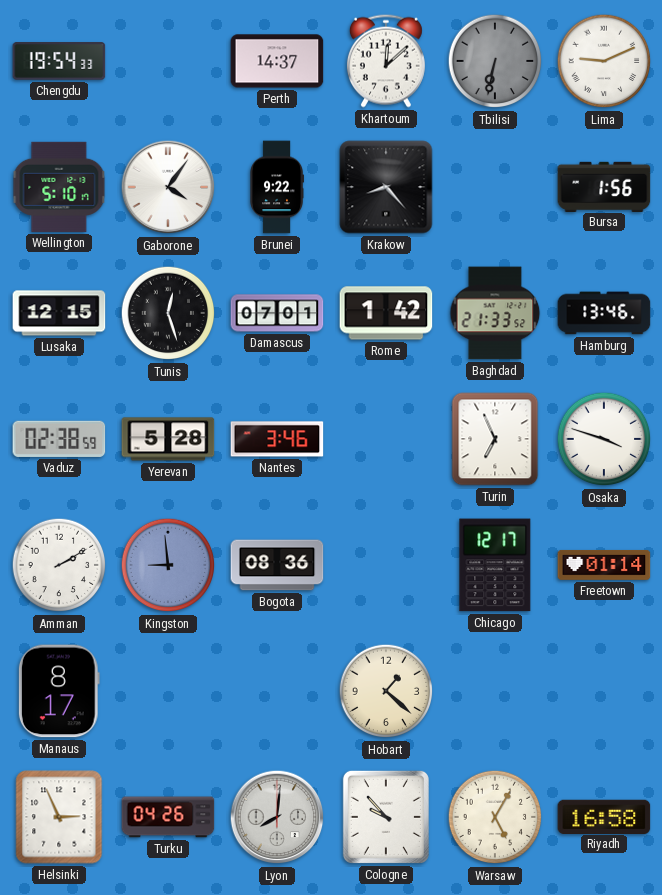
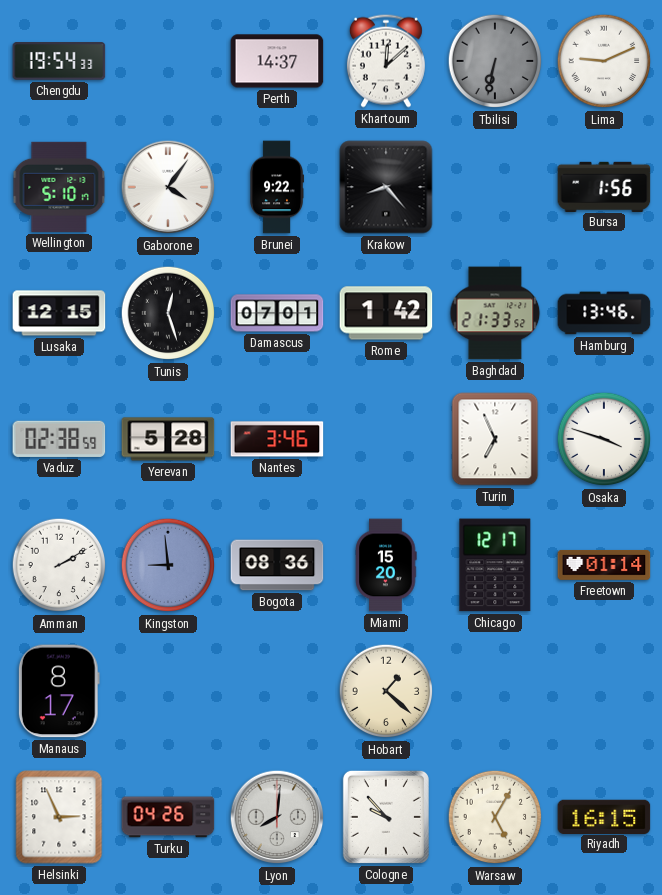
Miami: none -> 15:20 (386, 565)
Riyadh: 16:58 -> 16:15 (604, 816)
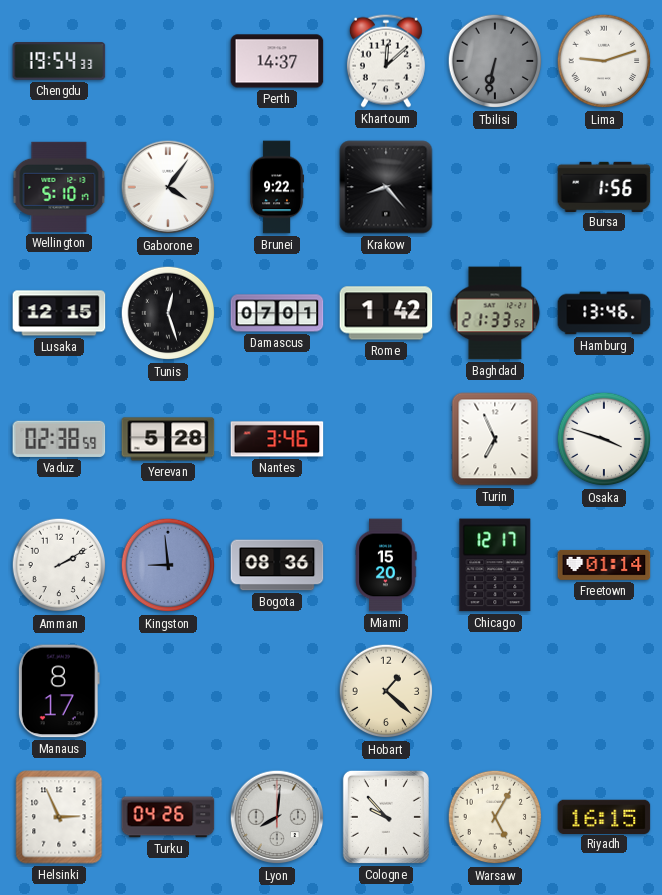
Lima: 9:11 -> 9:12 (604, 61)
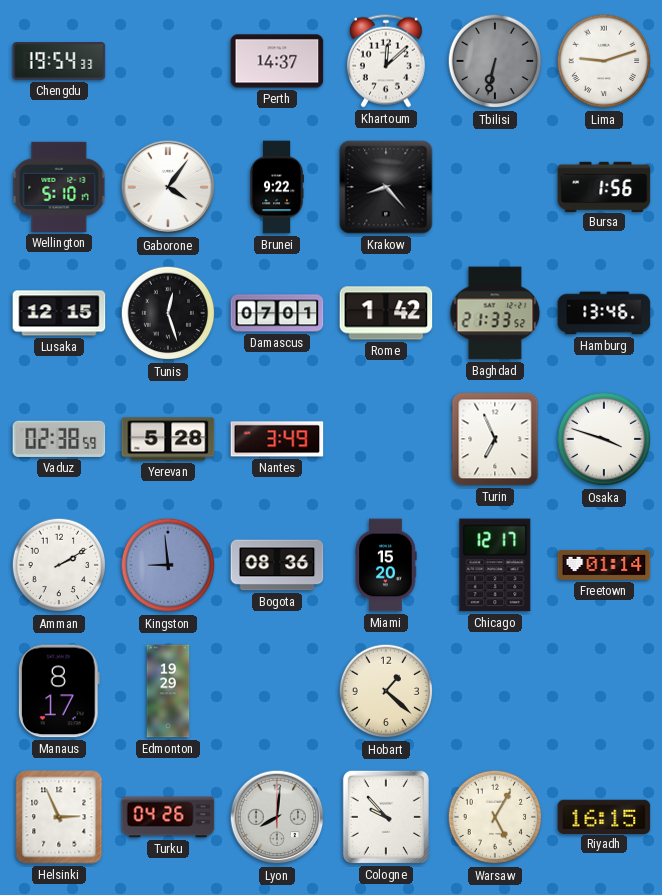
Nantes: 3:46 -> 3:49 (277, 439)
Edmonton: none -> 19:29 (168, 691)
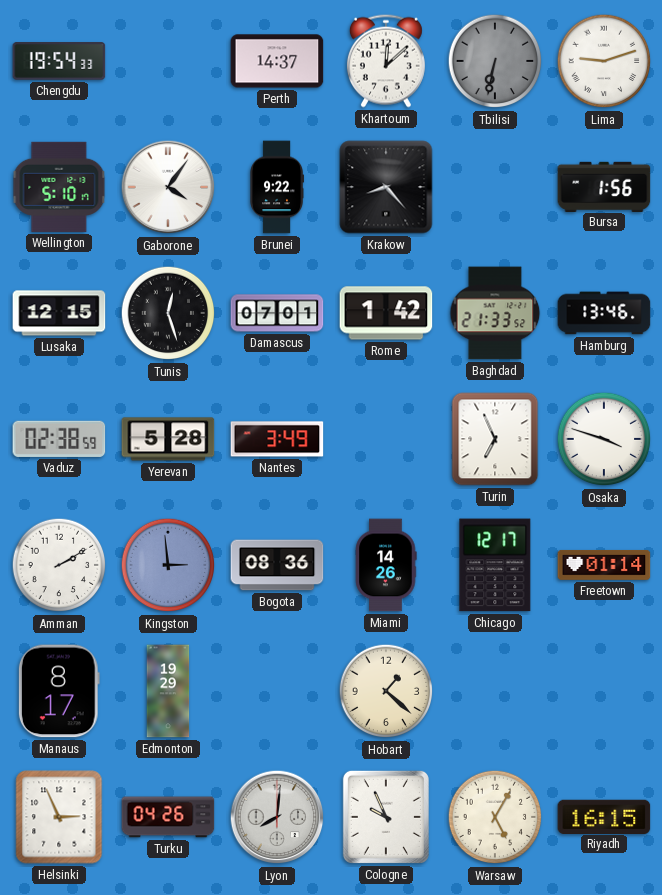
Kingston: 8:59 -> 2:59 (168, 565)
Miami: 15:20 -> 14:26 (386, 565)
Cologne: 9:53 -> 9:56 (386, 817)
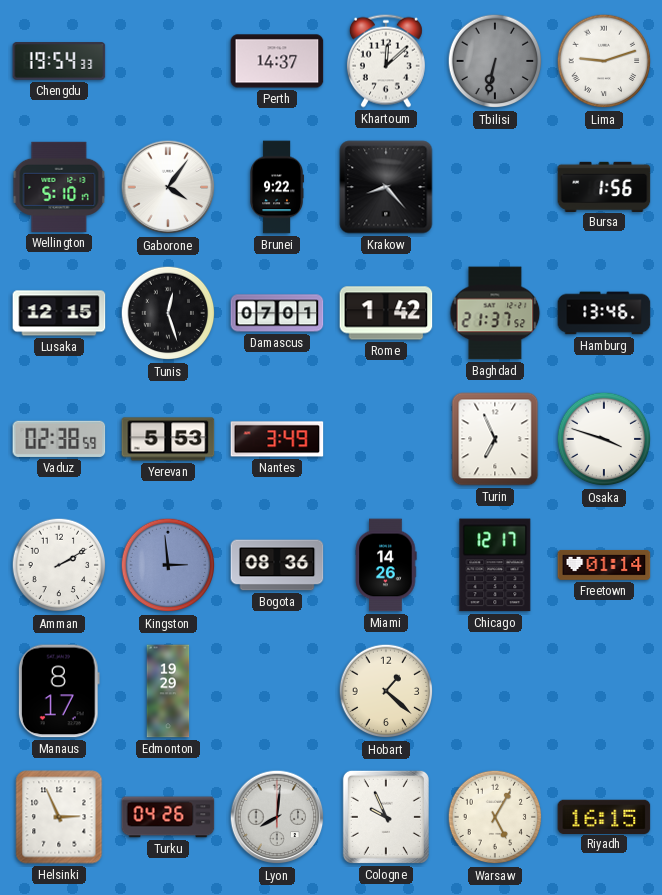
Baghdad: 21:33 -> 21:37 (495, 313)
Yerevan: 5:28 -> 5:53 (168, 439)
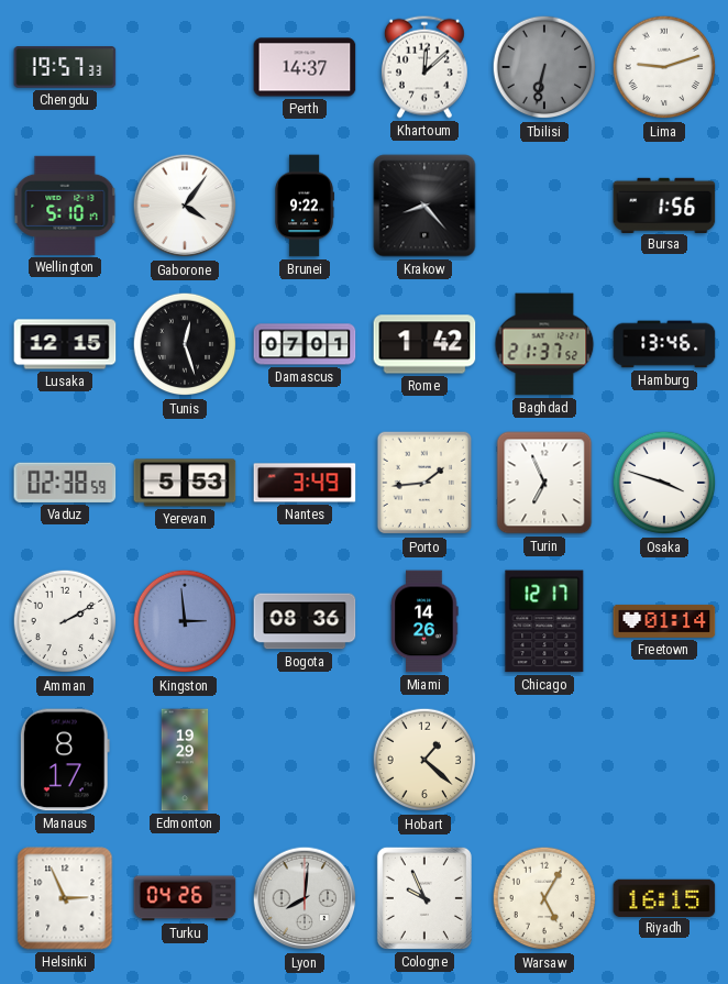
Chengdu: 19:54 -> 19:57 (65, 67)
Porto: none -> 1:44 (424, 483)
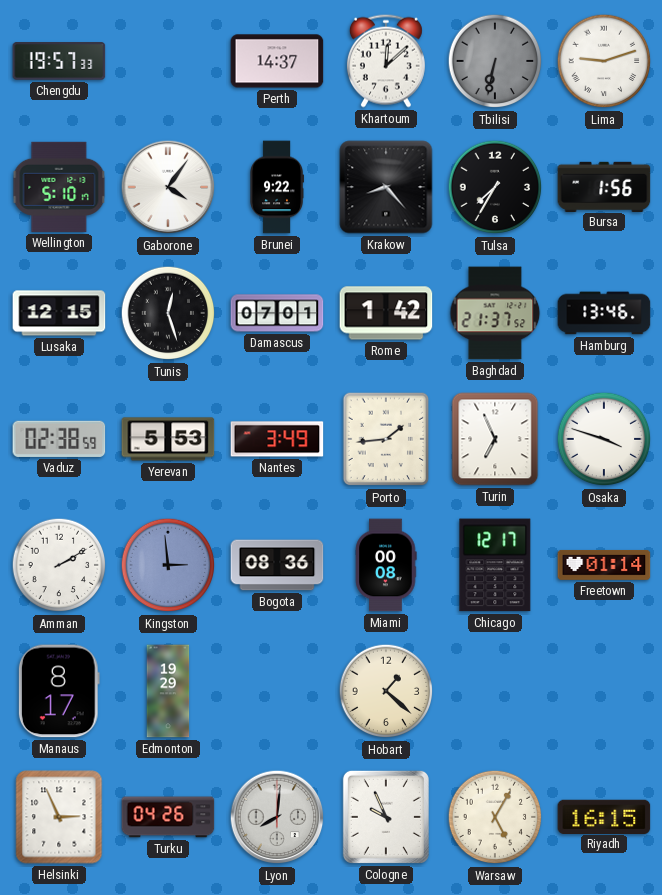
Tulsa: none -> 7:35 (495, 187)
Miami: 14:26 -> 00:08 (386, 565)
